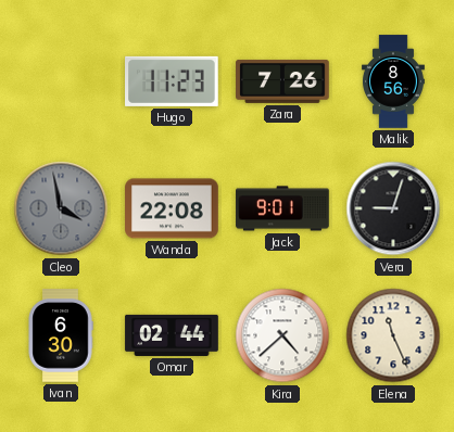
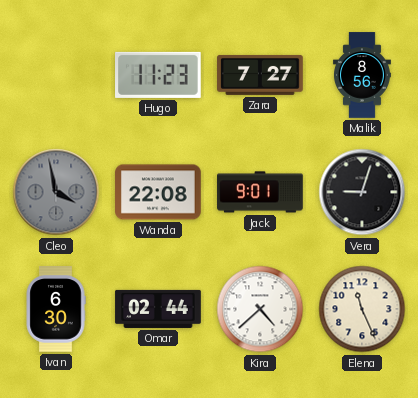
Zara: 7:26 -> 7:27 (260, 75)
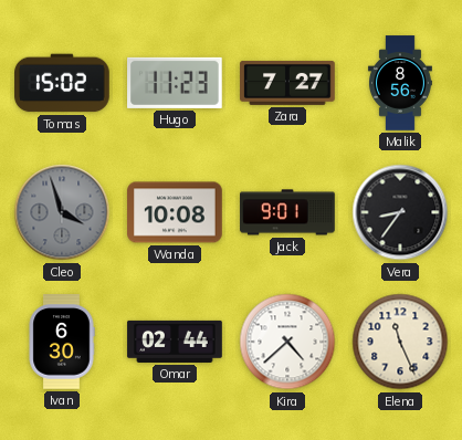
Tomas: none -> 15:02 (62, 83)
Cleo: 3:58 -> 3:57 (62, 212)
Wanda: 22:08 -> 10:08 (175, 212)
Vera: 9:03 -> 8:36 (400, 212)
